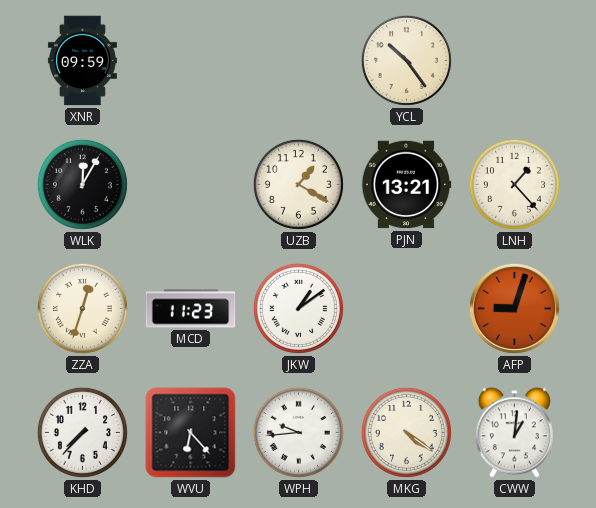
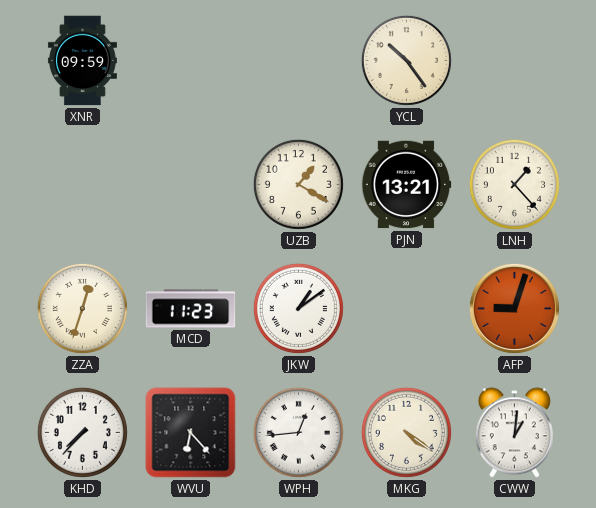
WLK: 12:05 -> none (82, 184)
WPH: 9:44 -> 12:44 (298, 432)
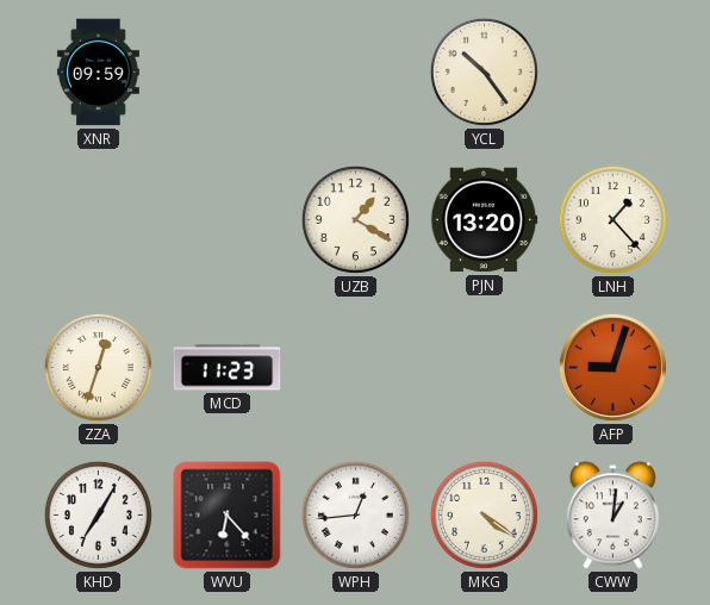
PJN: 13:21 -> 13:20 (484, 220)
JKW: 1:09 -> none (298, 308)
KHD: 7:37 -> 7:05 (98, 514)
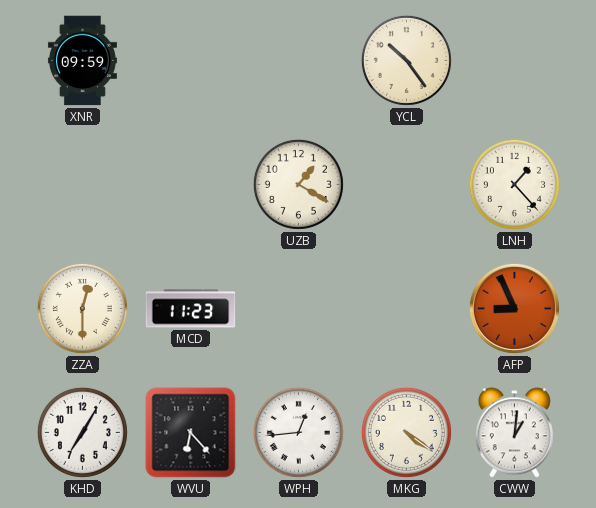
PJN: 13:20 -> none (484, 220)
ZZA: 12:33 -> 12:30 (82, 308)
AFP: 9:03 -> 8:56 (514, 308)
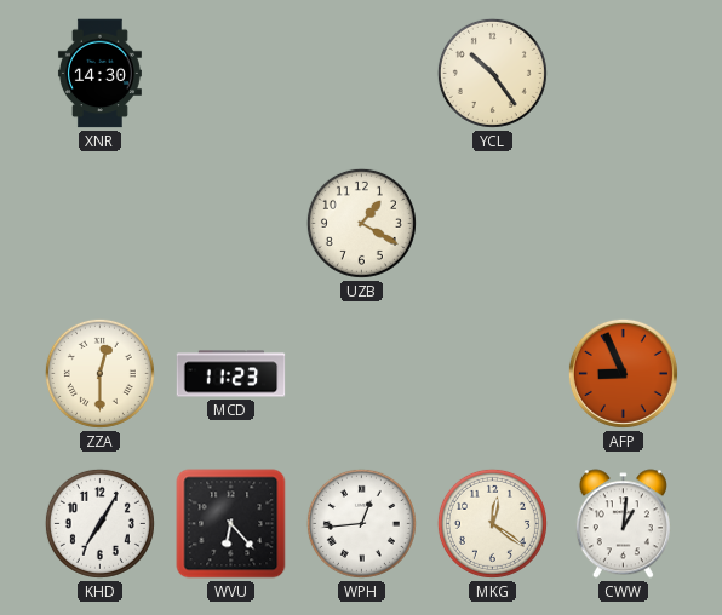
XNR: 09:59 -> 14:30 (99, 74)
LNH: 1:23 -> none (514, 184)
MKG: 4:21 -> 12:21 (492, 523)
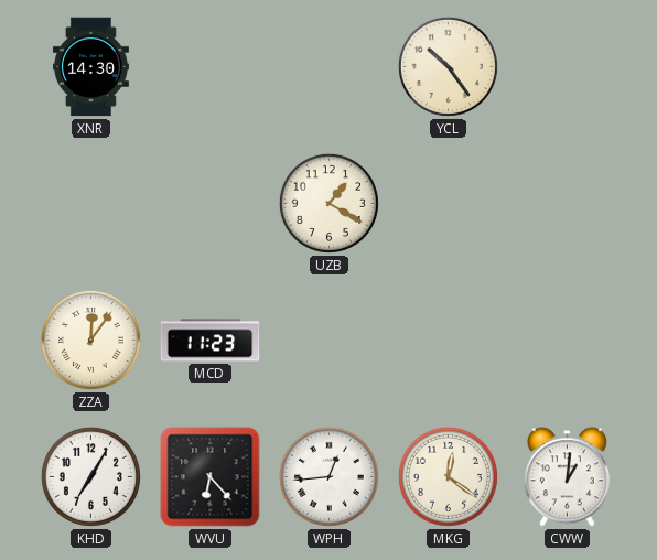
ZZA: 12:30 -> 12:06 (90, 340)
AFP: 8:56 -> none (623, 373)
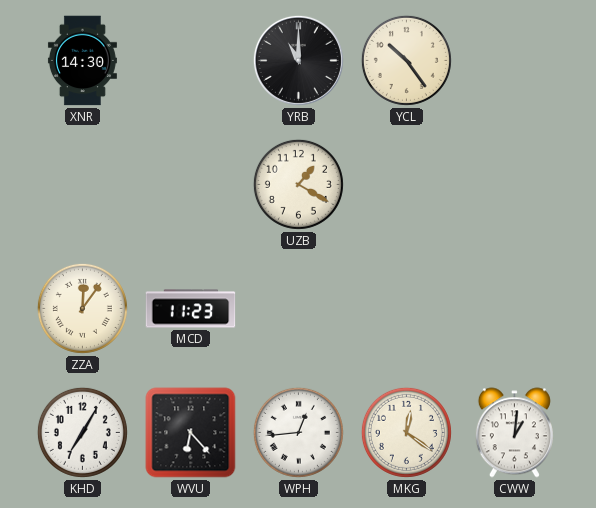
YRB: none -> 11:00 (298, 60)
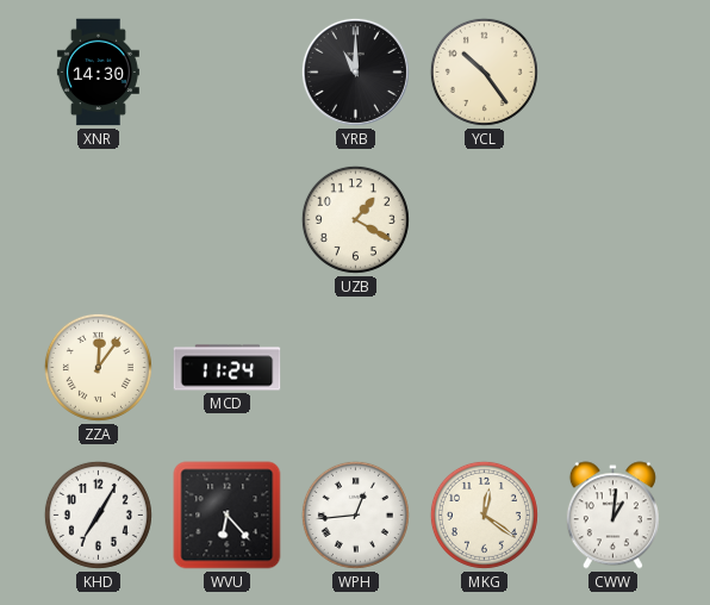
MCD: 11:23 -> 11:24 (228, 368)
